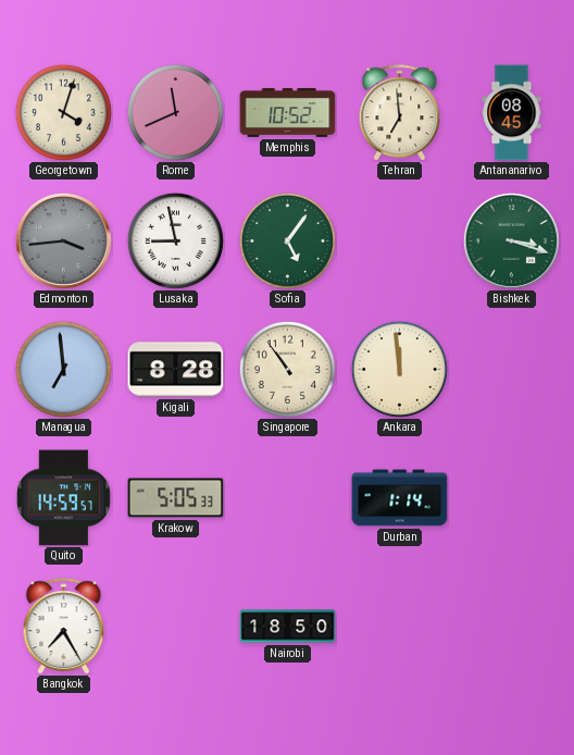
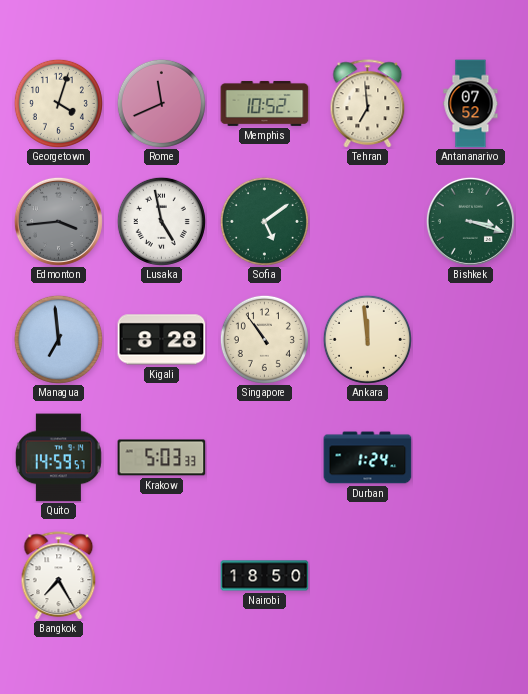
Antananarivo: 08:45 -> 07:52 (471, 104)
Lusaka: 8:58 -> 4:58 (161, 221)
Sofia: 5:06 -> 5:09 (264, 221)
Krakow: 5:05 -> 5:03 (162, 458)
Durban: 1:14 -> 1:24 (368, 458)
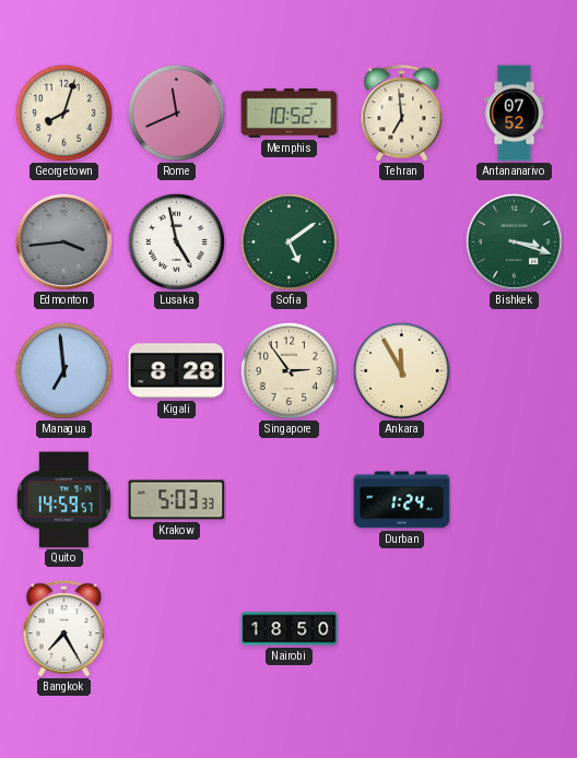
Georgetown: 4:03 -> 8:03 (63, 112)
Singapore: 10:54 -> 2:54 (288, 370)
Ankara: 11:59 -> 11:55 (401, 370)
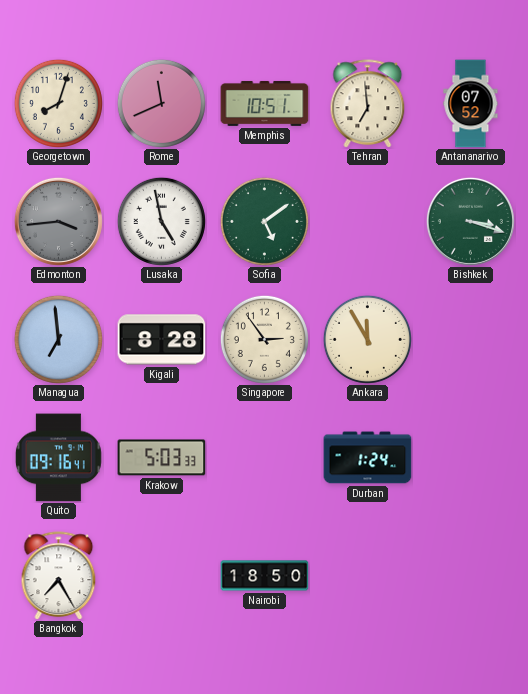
Memphis: 10:52 -> 10:51 (265, 103)
Quito: 14:59 -> 09:16 (58, 458)
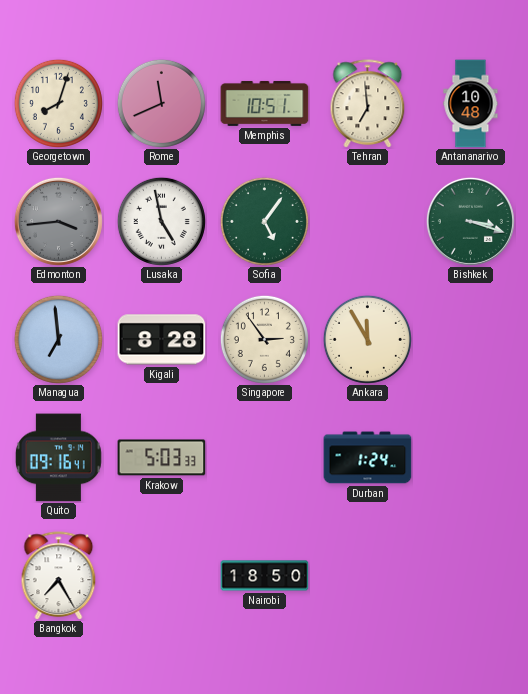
Antananarivo: 07:52 -> 10:48 (471, 104)
Sofia: 5:09 -> 5:06 (264, 221)
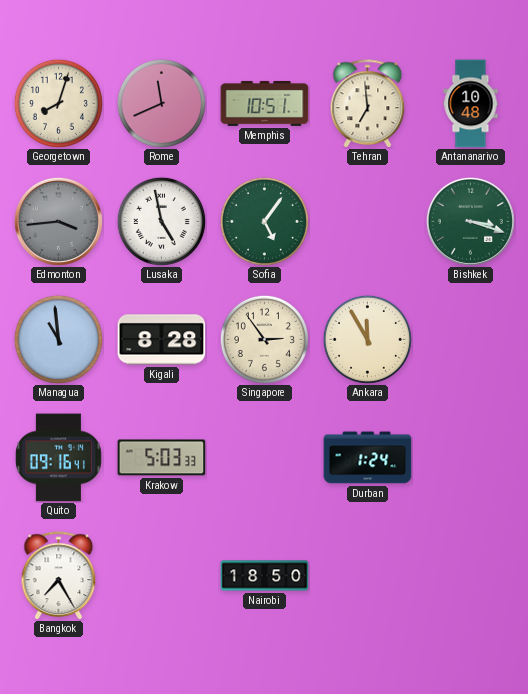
Managua: 6:59 -> 10:59 (58, 339)
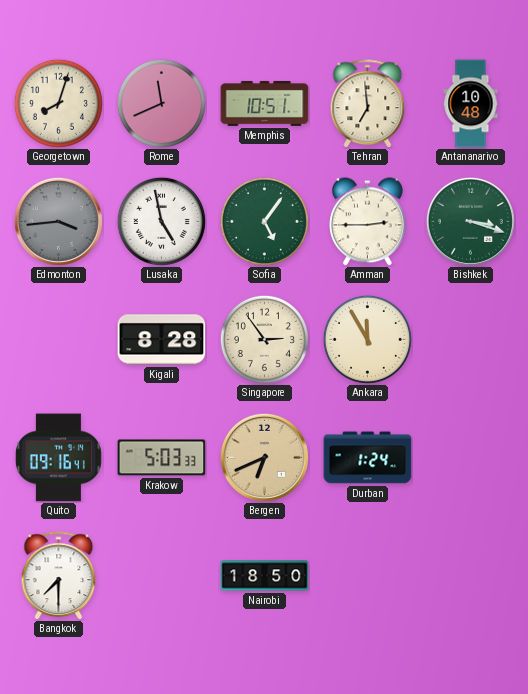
Amman: none -> 2:45 (368, 222)
Managua: 10:59 -> none (58, 339)
Bergen: none -> 6:41 (264, 457)
Bangkok: 7:25 -> 7:30 (59, 576)
